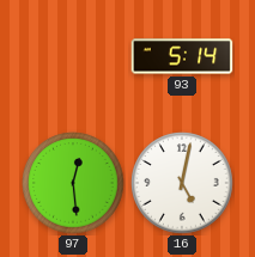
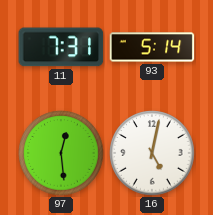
11: none -> 7:31 (61, 47)
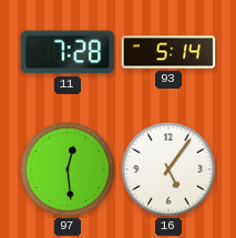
11: 7:31 -> 7:28 (68, 52)
16: 5:02 -> 5:06 (168, 169)
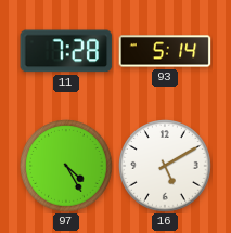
97: 12:29 -> 4:25 (66, 166)
16: 5:06 -> 5:10 (165, 166)
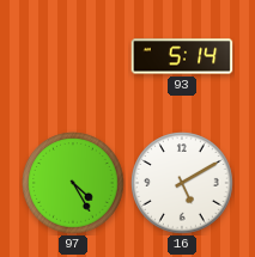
11: 7:28 -> none (66, 51)
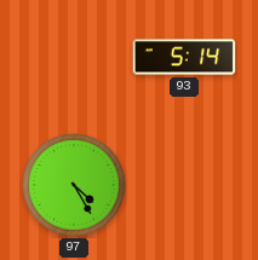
16: 5:10 -> none (182, 183)
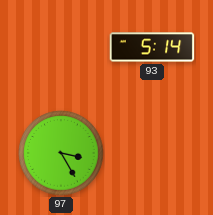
97: 4:25 -> 3:25 (61, 153)
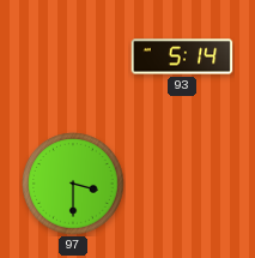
97: 3:25 -> 3:30 (73, 184)
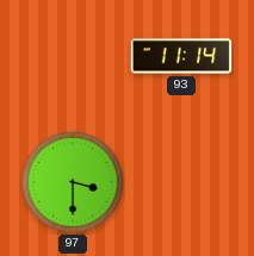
93: 5:14 -> 11:14 (181, 56)
